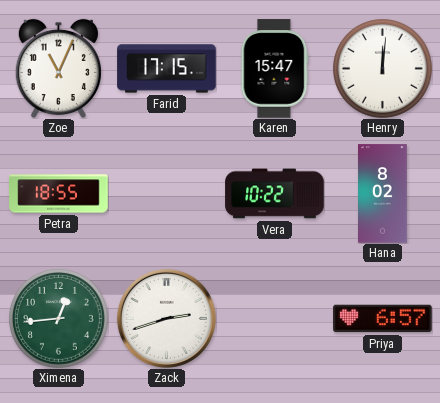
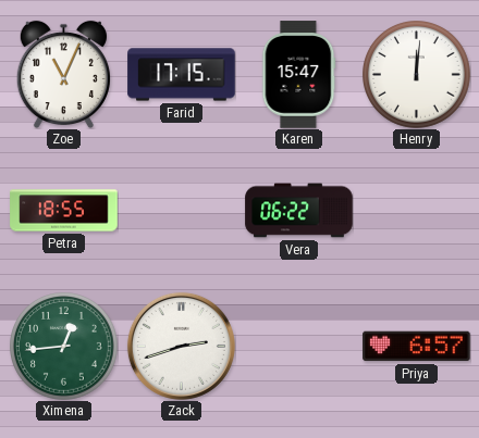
Vera: 10:22 -> 06:22 (299, 211)
Hana: 8:02 -> none (383, 194)
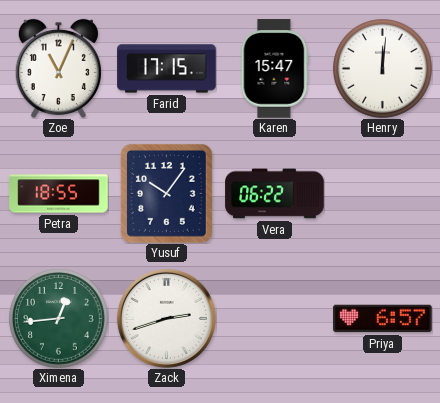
Yusuf: none -> 10:06 (166, 193)
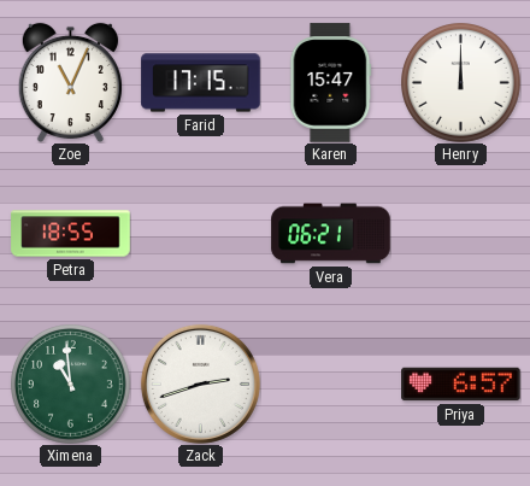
Henry: 12:01 -> 12:00 (461, 83)
Yusuf: 10:06 -> none (166, 193)
Vera: 06:22 -> 06:21 (331, 234)
Ximena: 12:44 -> 10:59 (71, 385)
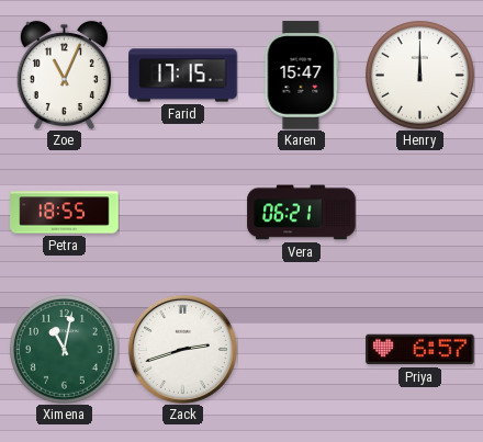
Ximena: 10:59 -> 11:02 (65, 350)
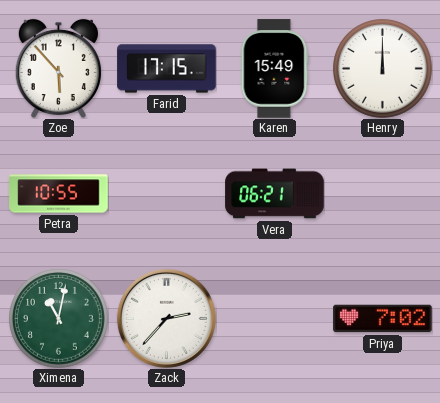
Zoe: 11:04 -> 5:53 (58, 68)
Karen: 15:47 -> 15:49 (274, 69)
Petra: 18:55 -> 10:55 (59, 194)
Zack: 2:42 -> 2:37 (166, 318)
Priya: 6:57 -> 7:02 (383, 319)
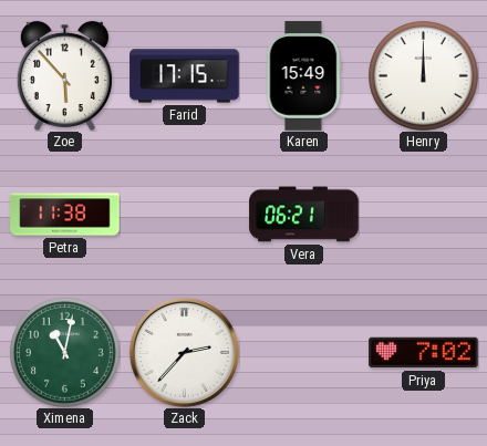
Petra: 10:55 -> 11:38 (65, 215)
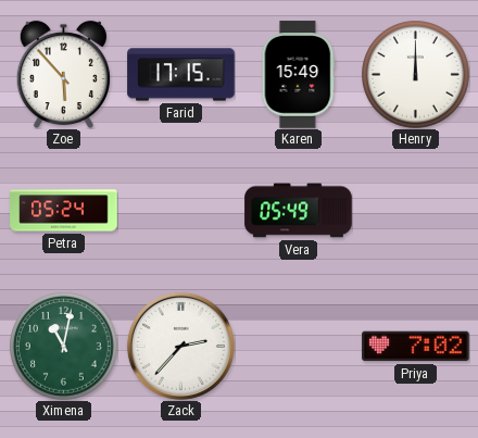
Petra: 11:38 -> 05:24 (64, 211)
Vera: 06:21 -> 05:49 (299, 211)
